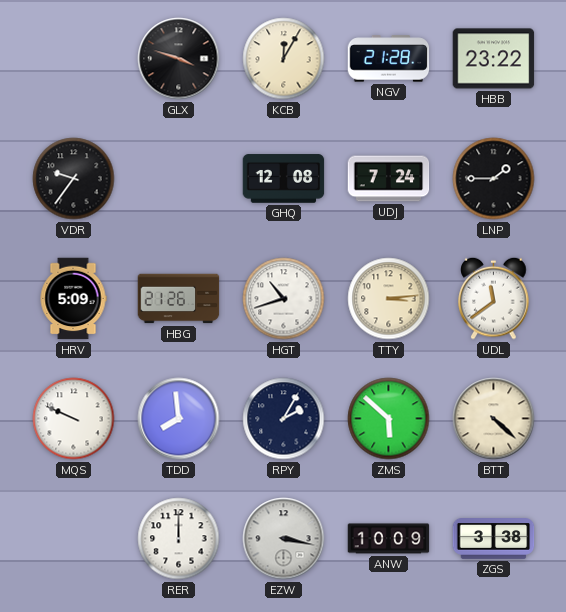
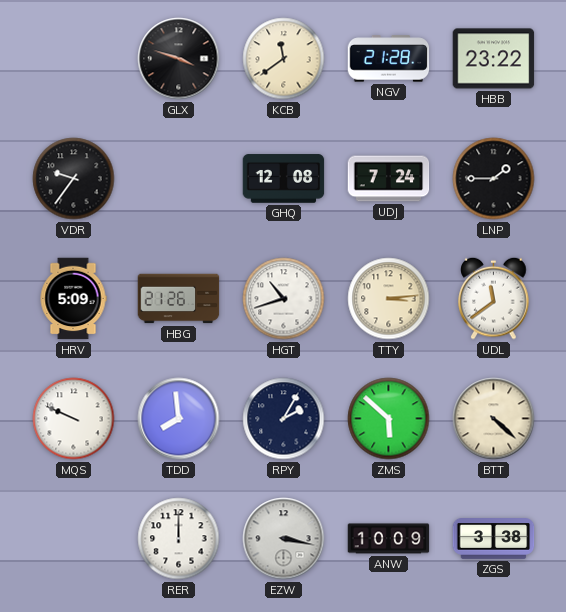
KCB: 12:05 -> 11:39 (284, 59)
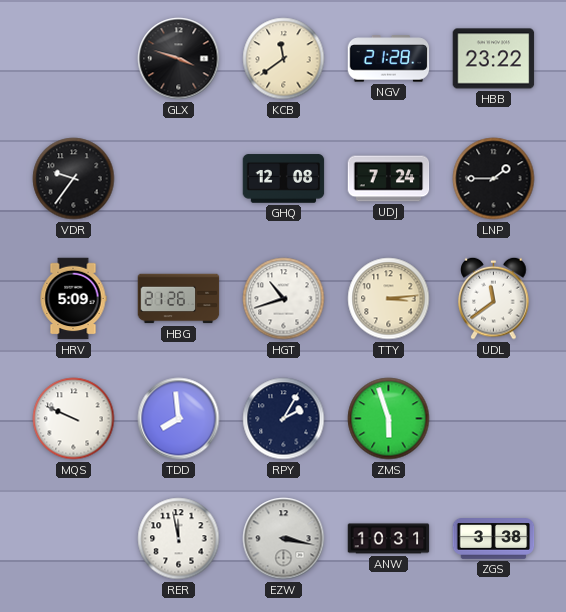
ZMS: 5:52 -> 5:57 (389, 419)
BTT: 4:22 -> none (494, 419)
RER: 12:00 -> 11:58 (179, 539)
ANW: 10:09 -> 10:31 (389, 539)
